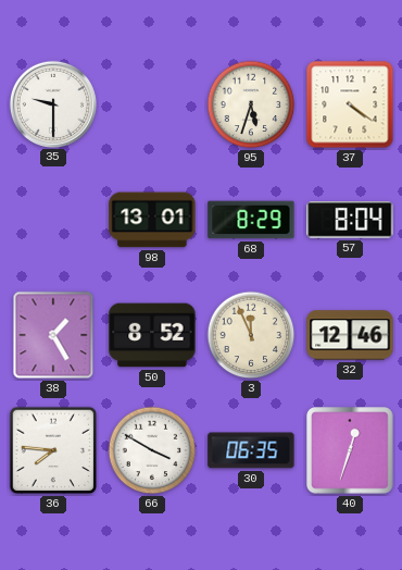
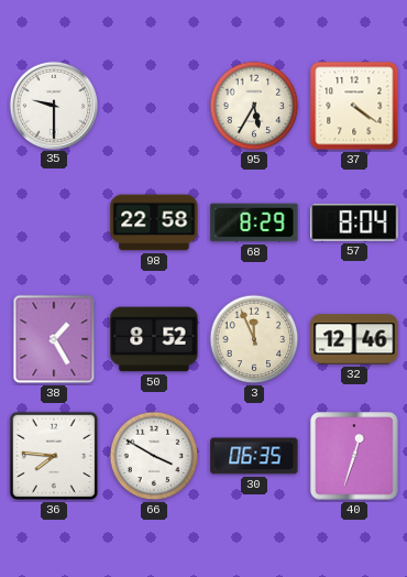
95: 5:33 -> 5:35 (254, 106)
98: 13:01 -> 22:58 (154, 222)
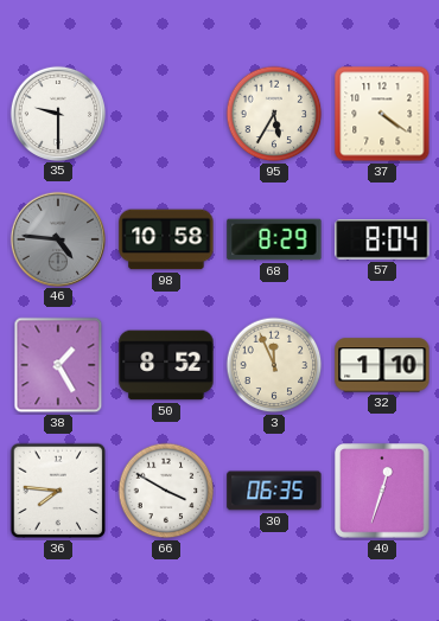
46: none -> 4:46 (57, 238)
98: 22:58 -> 10:58 (166, 239)
32: 12:46 -> 1:10 (382, 365)
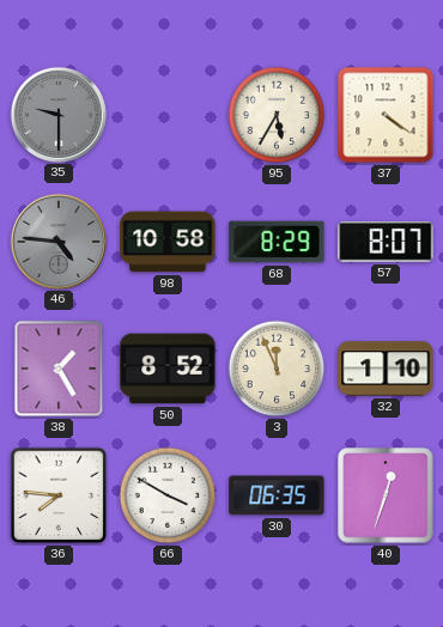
35 dial: white -> grey (57, 114)
57: 8:04 -> 8:07 (386, 242)
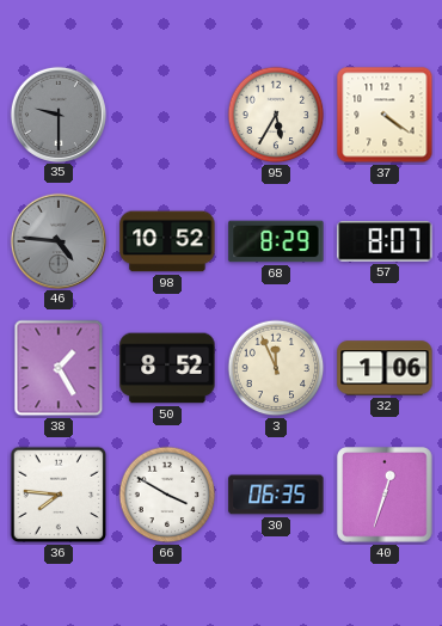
98: 10:58 -> 10:52 (167, 241)
32: 1:10 -> 1:06 (385, 368)
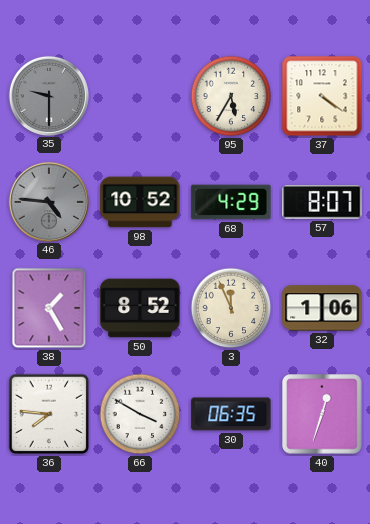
68: 8:29 -> 4:29 (231, 202)
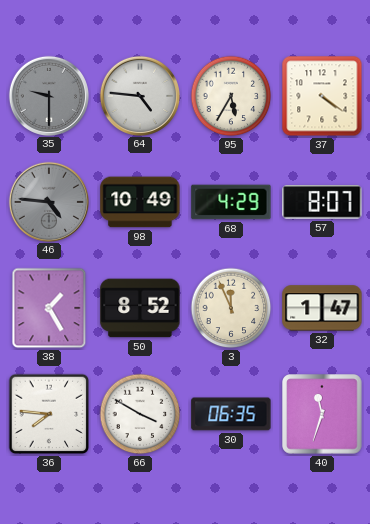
64: none -> 4:46 (139, 95)
98: 10:52 -> 10:49 (140, 202)
32: 1:06 -> 1:47 (322, 308)
40: 12:33 -> 11:33 (322, 414)
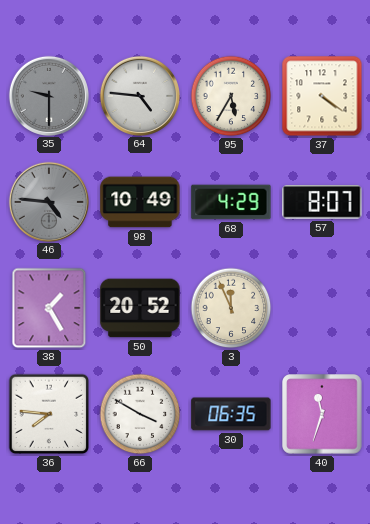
50: 8:52 -> 20:52 (140, 308)
32: 1:47 -> none (322, 308)
